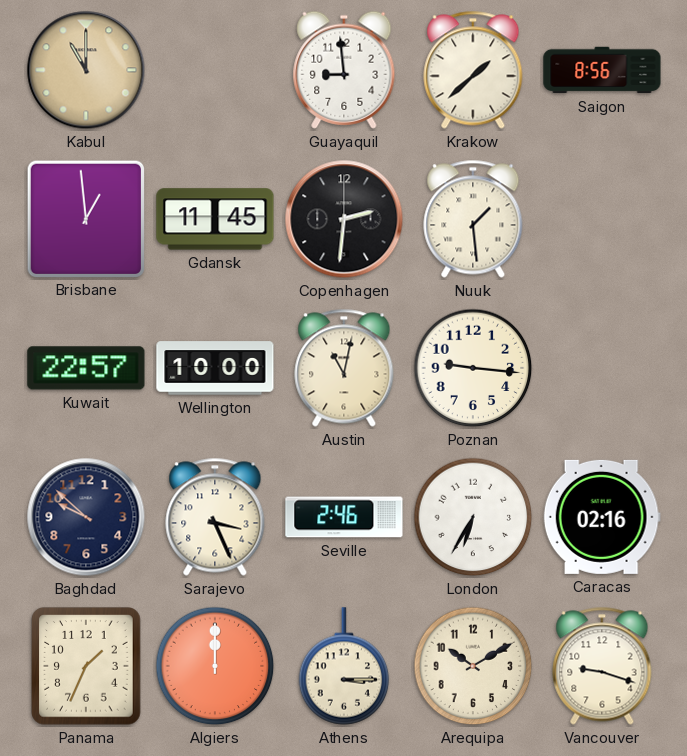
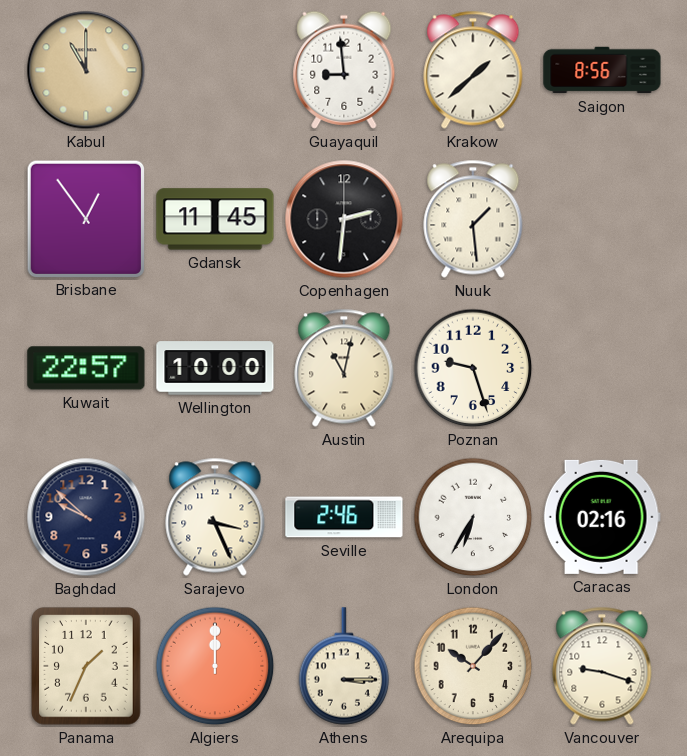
Brisbane: 12:59 -> 12:54 (85, 218)
Poznan: 9:16 -> 9:27 (473, 368)
Arequipa: 10:10 -> 10:07 (473, 666)
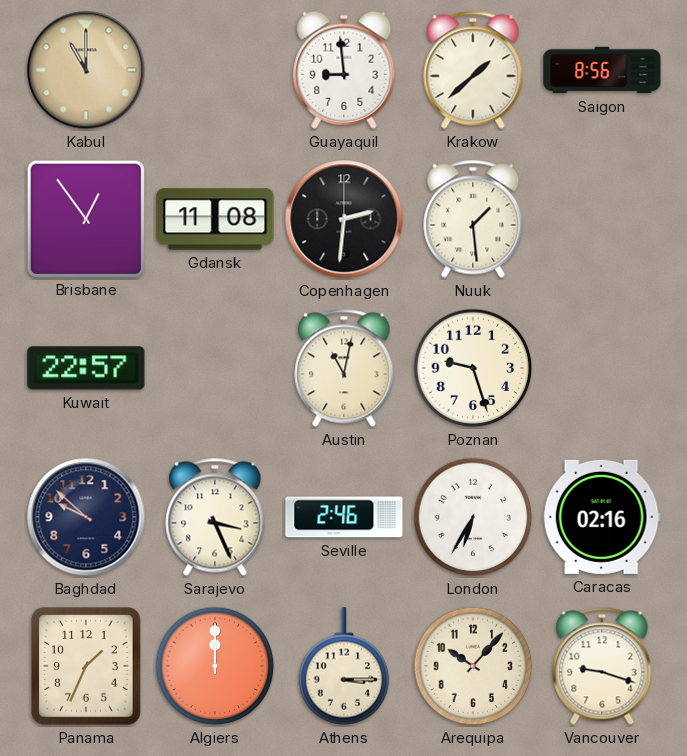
Gdansk: 11:45 -> 11:08 (215, 219)
Wellington: 10:00 -> none (215, 368)
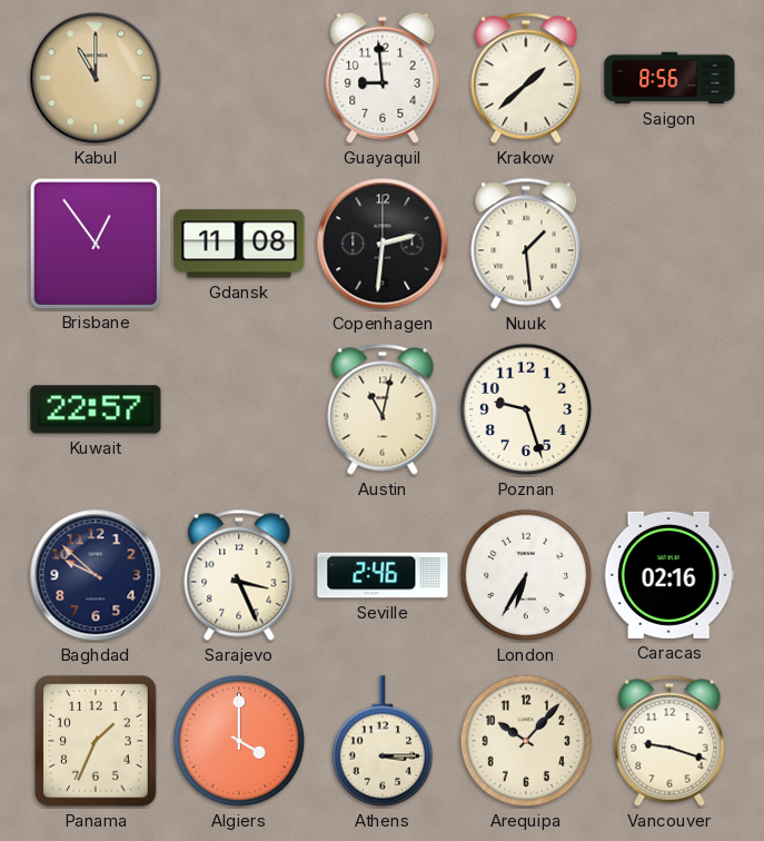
Algiers: 12:00 -> 4:00 (239, 741)
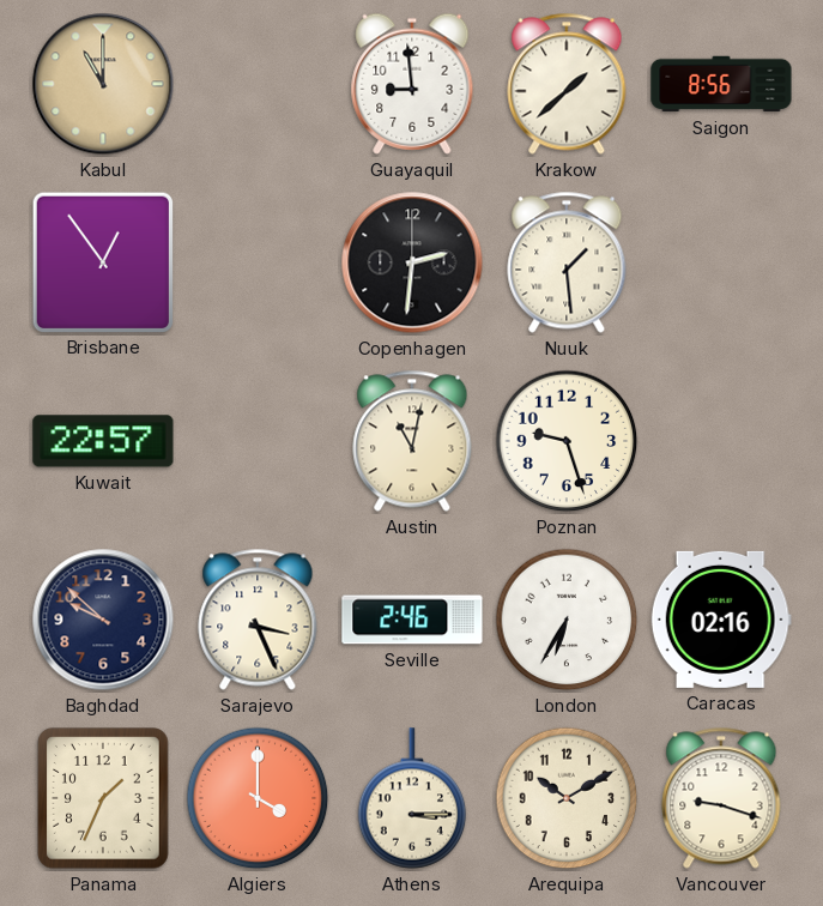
Gdansk: 11:08 -> none (239, 244)
Arequipa: 10:07 -> 10:10 (567, 798)
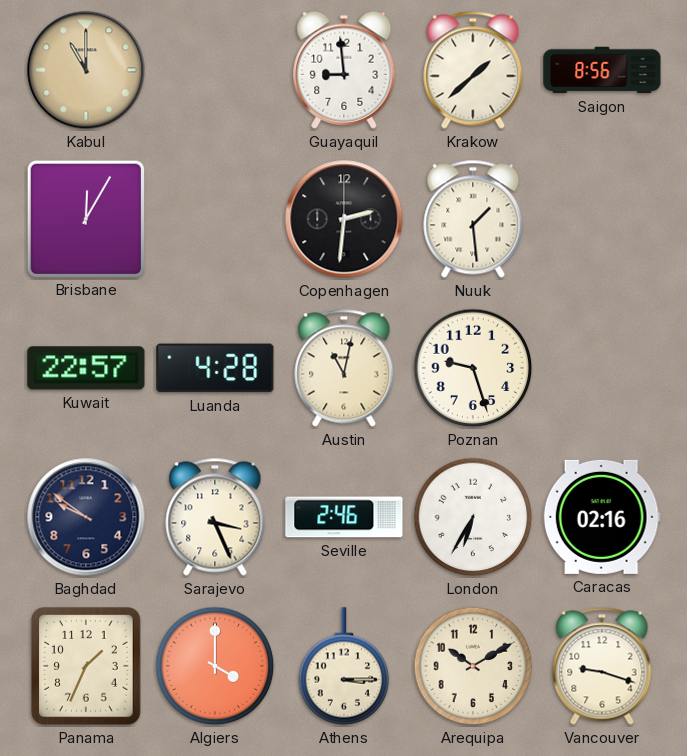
Brisbane: 12:54 -> 12:05 (85, 218)
Luanda: none -> 4:28 (215, 368)
Baghdad: 9:52 -> 9:51 (86, 517)
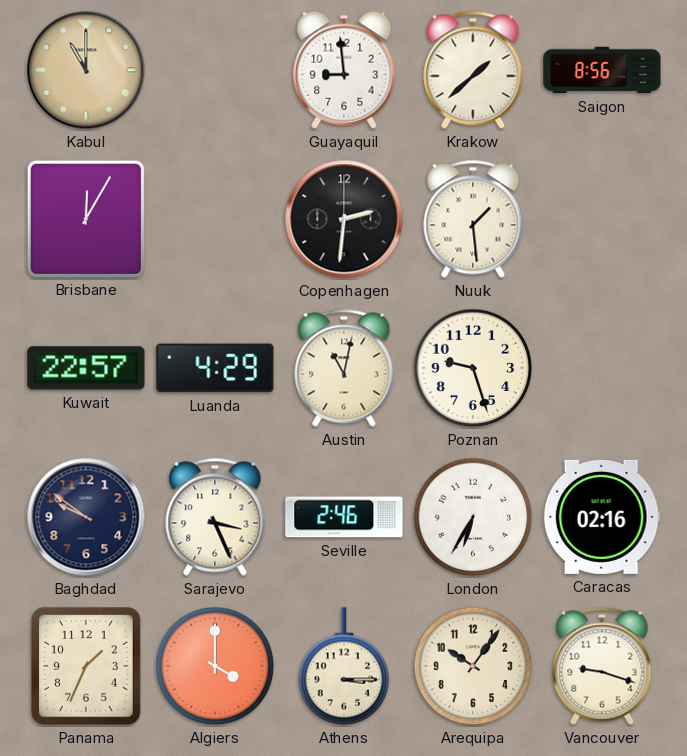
Luanda: 4:28 -> 4:29 (215, 368)
Arequipa: 10:10 -> 10:06 (473, 666)
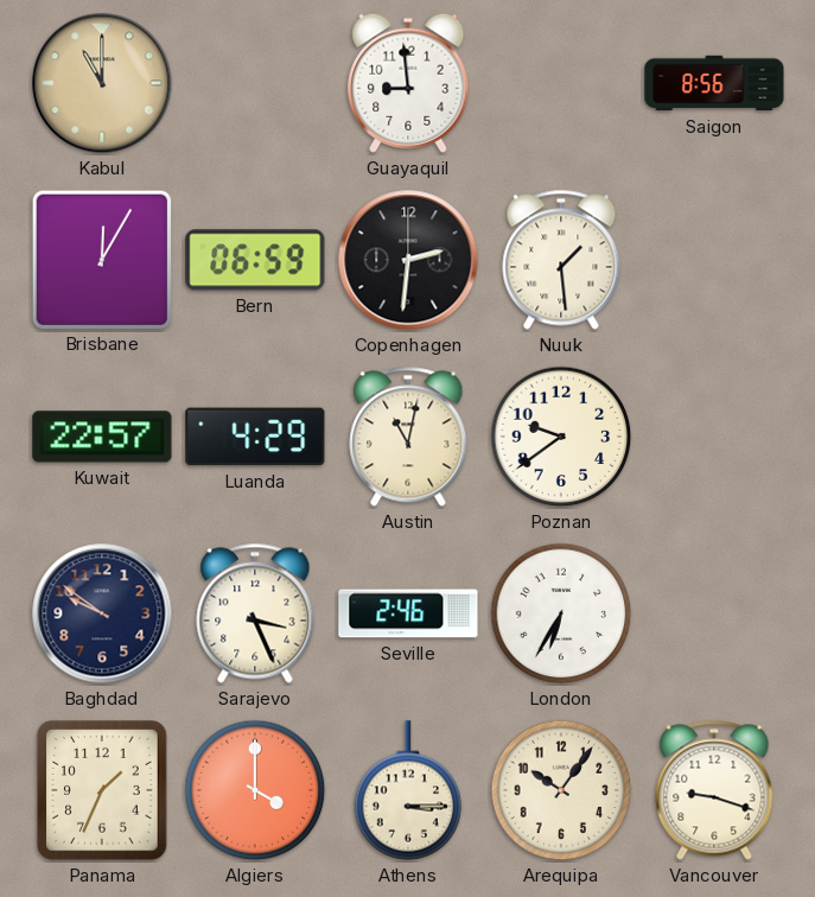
Krakow: 1:38 -> none (473, 70)
Bern: none -> 06:59 (255, 260)
Poznan: 9:27 -> 9:39 (561, 437)
Caracas: 02:16 -> none (602, 517)
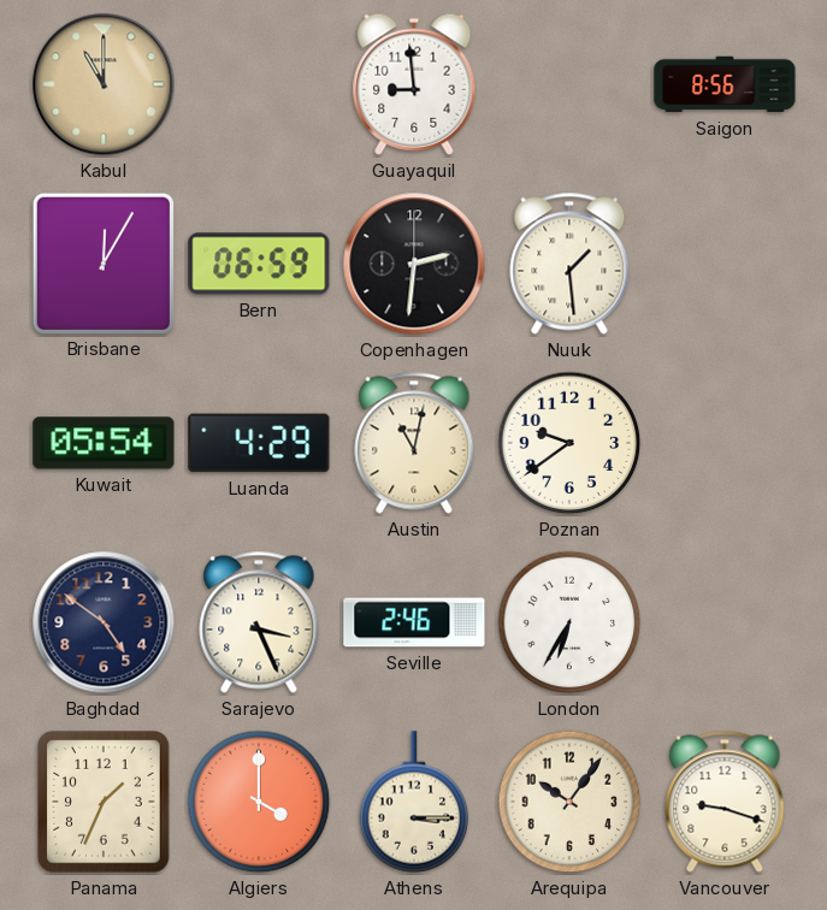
Kuwait: 22:57 -> 05:54 (104, 443)
Baghdad: 9:51 -> 4:51 (104, 622)
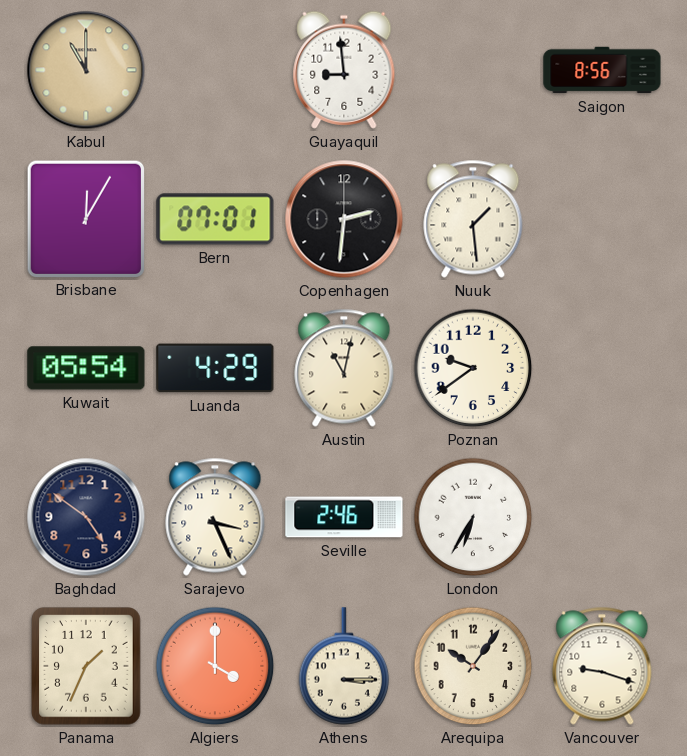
Bern: 06:59 -> 07:01 (215, 219)
